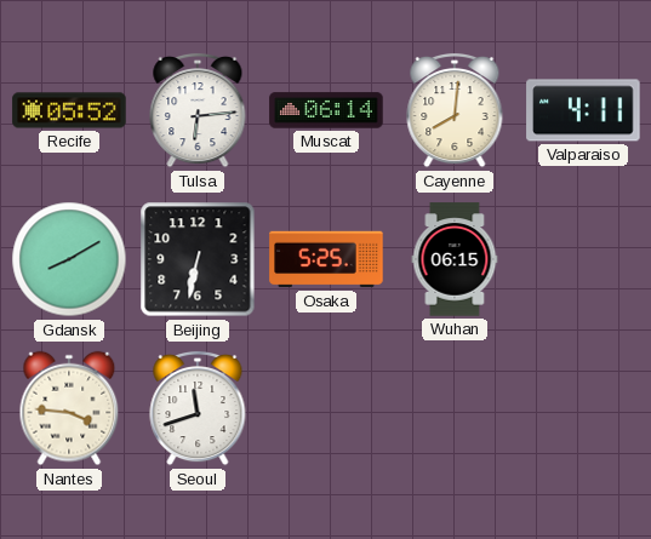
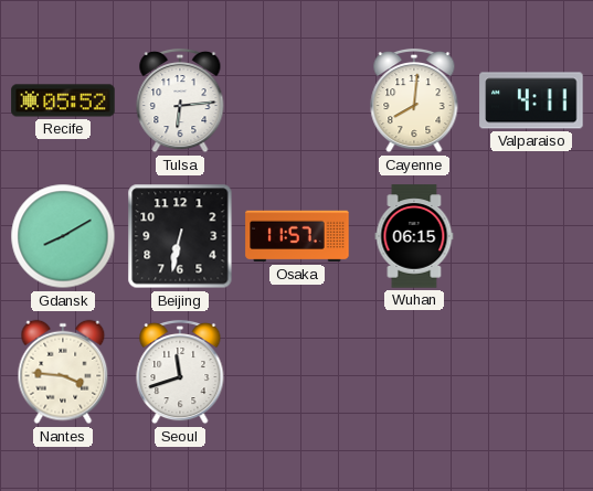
Muscat: 06:14 -> none (326, 110)
Osaka: 5:25 -> 11:57 (297, 236)
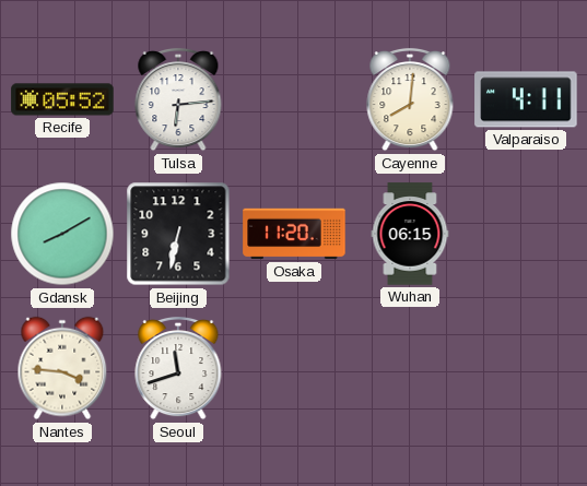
Osaka: 11:57 -> 11:20 (294, 234)
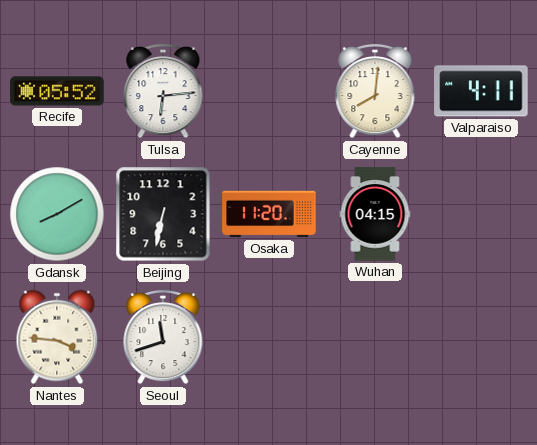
Wuhan: 06:15 -> 04:15 (375, 214)
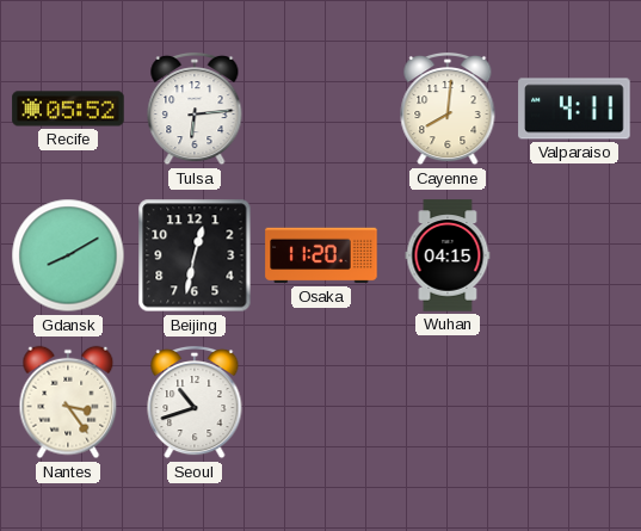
Beijing: 6:32 -> 12:32 (195, 255)
Nantes: 3:46 -> 3:24 (68, 402)
Seoul: 11:42 -> 10:42 (195, 402)
